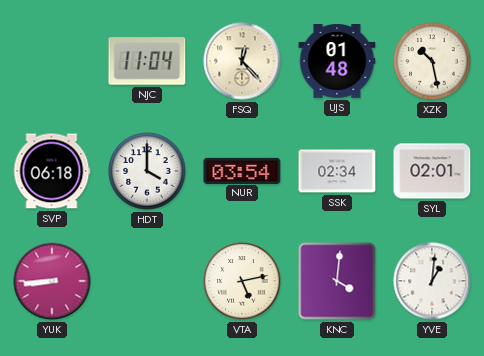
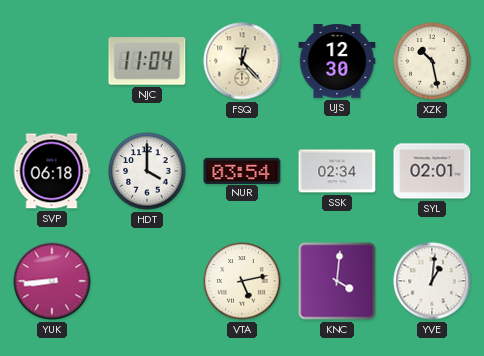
UJS: 01:48 -> 12:30 (337, 62)
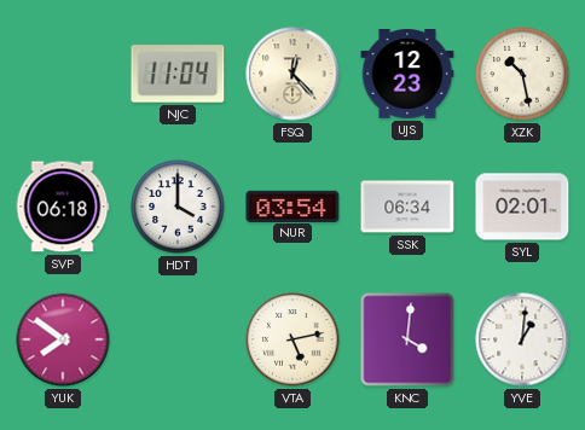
UJS: 12:30 -> 12:23 (407, 75)
SSK: 02:34 -> 06:34 (407, 207)
YUK: 8:44 -> 7:51 (63, 339)
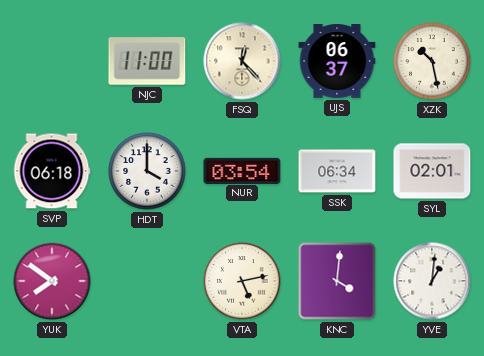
NJC: 11:04 -> 11:00 (147, 61)
UJS: 12:23 -> 06:37 (337, 62)
